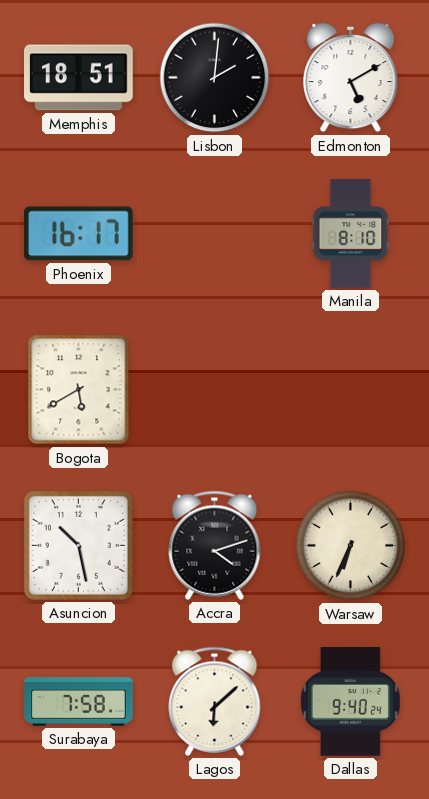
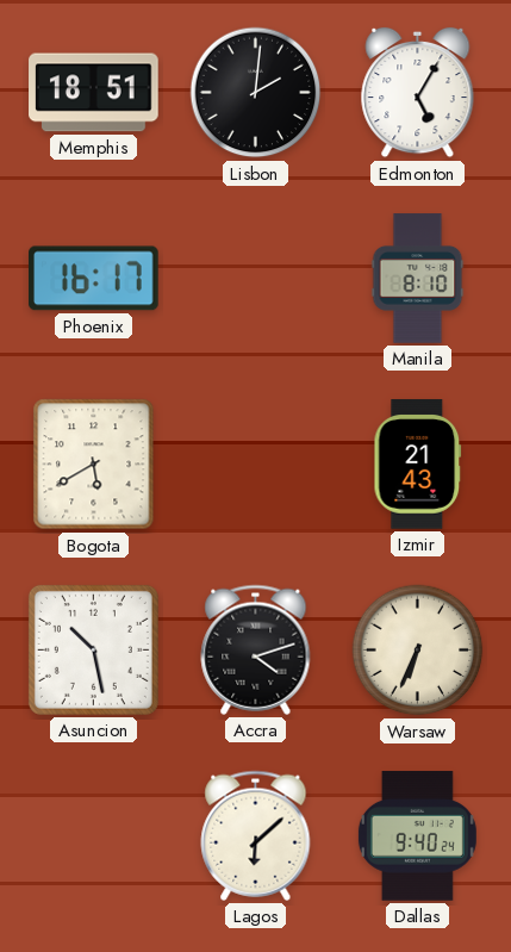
Edmonton: 5:10 -> 5:05 (418, 93)
Izmir: none -> 21:43 (418, 465)
Surabaya: 7:58 -> none (79, 702)
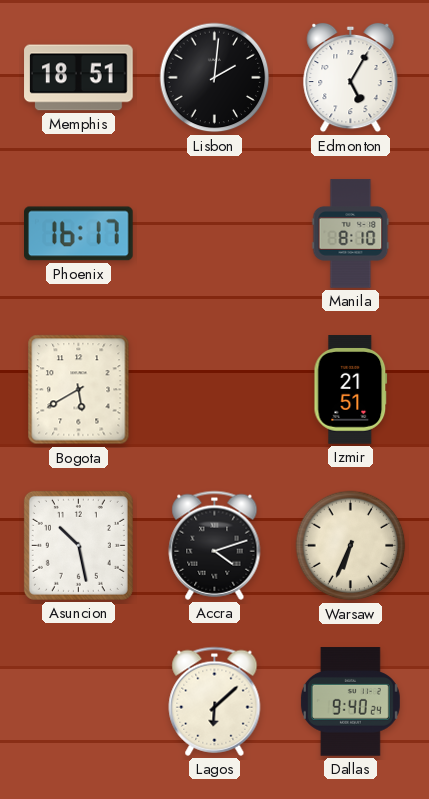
Izmir: 21:43 -> 21:51 (351, 390)
